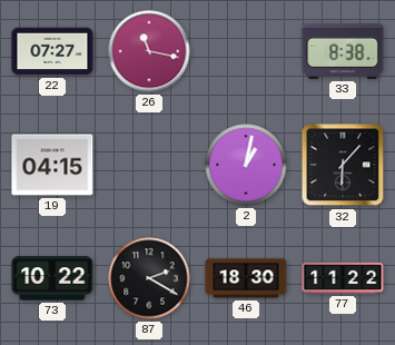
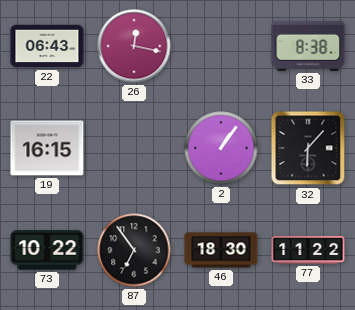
22: 07:27 -> 06:43 (47, 46)
26: 11:17 -> 12:17 (134, 46)
19: 04:15 -> 16:15 (47, 148)
2: 1:02 -> 1:06 (221, 148)
87: 2:20 -> 6:54 (134, 250)
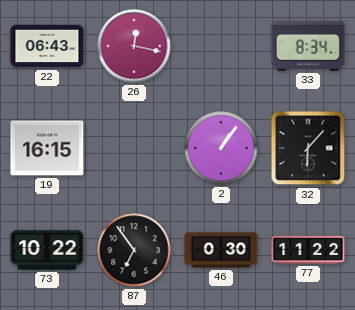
33: 8:38 -> 8:34 (308, 46)
46: 18:30 -> 0:30 (221, 250)
